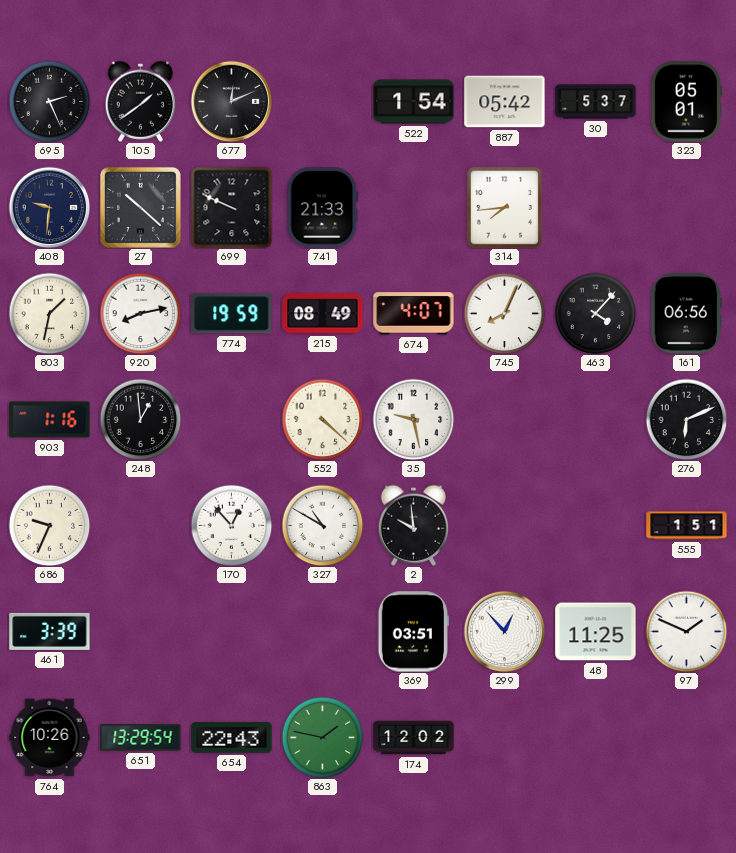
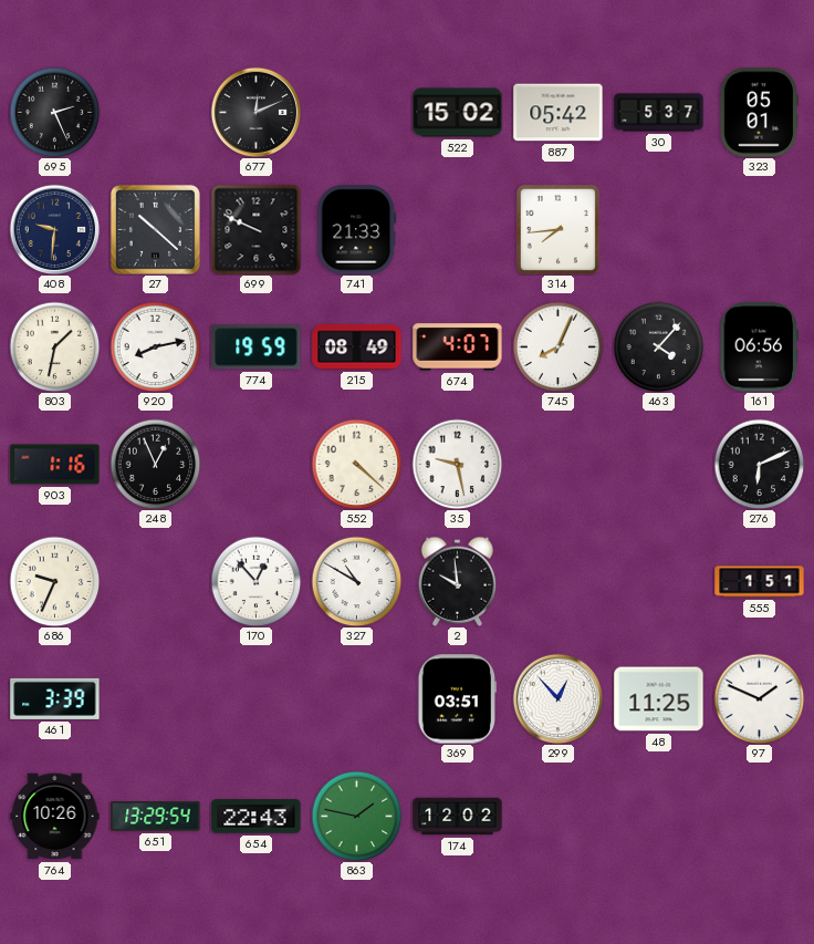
105: 1:39 -> none (140, 101)
522: 1:54 -> 15:02 (458, 113)
248: 12:59 -> 12:56 (155, 464)
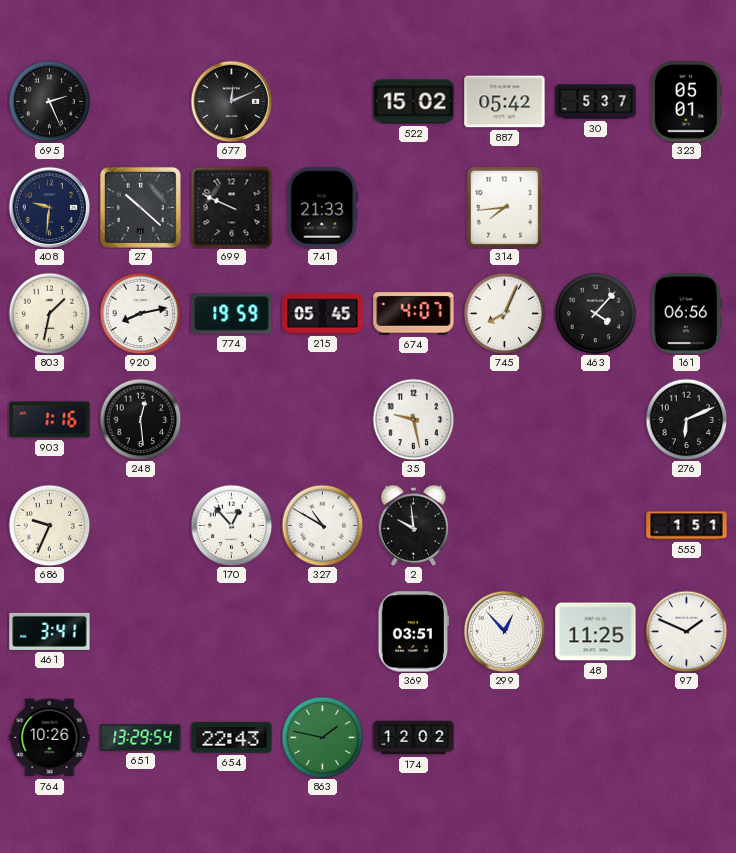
215: 08:49 -> 05:45 (323, 314)
248: 12:56 -> 12:29 (140, 419)
552: 4:22 -> none (356, 464)
461: 3:39 -> 3:41 (50, 631)
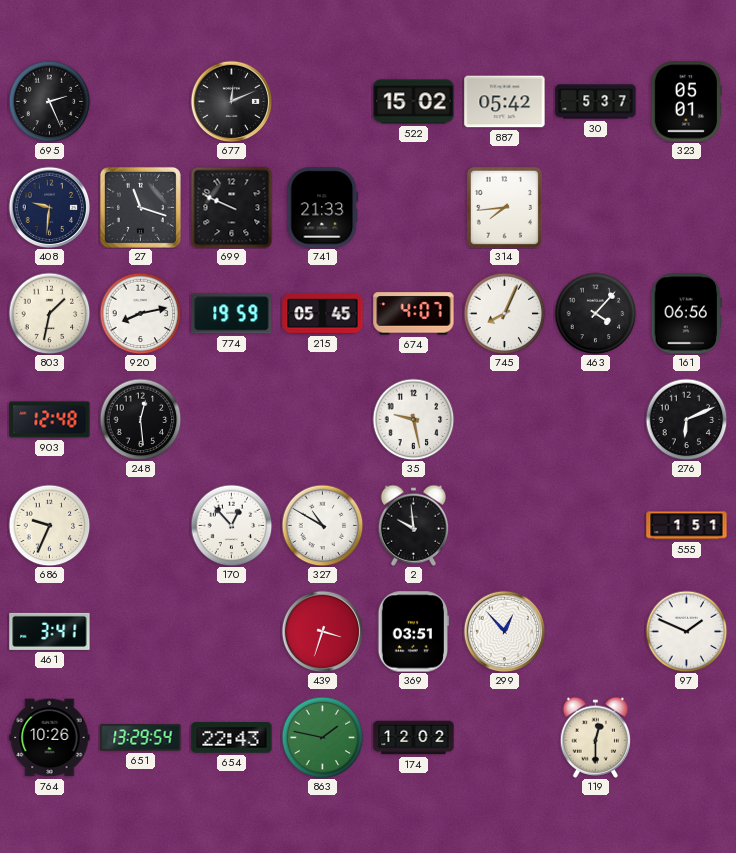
27: 10:22 -> 11:18 (140, 207)
903: 1:16 -> 12:48 (50, 420)
439: none -> 3:33 (322, 631)
48: 11:25 -> none (596, 632)
119: none -> 12:30 (595, 737)
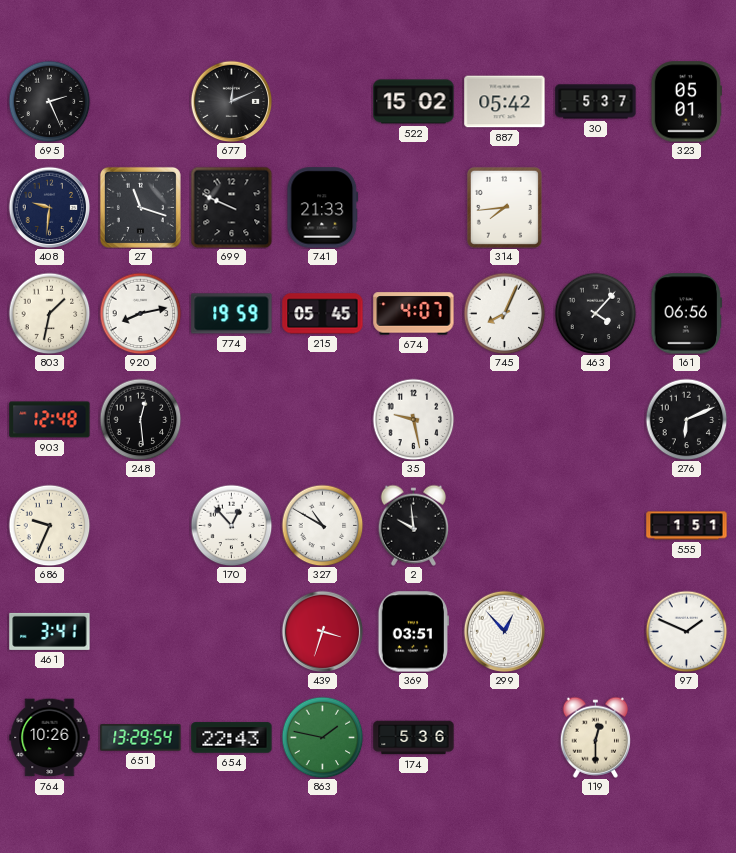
174: 12:02 -> 5:36 (414, 738)
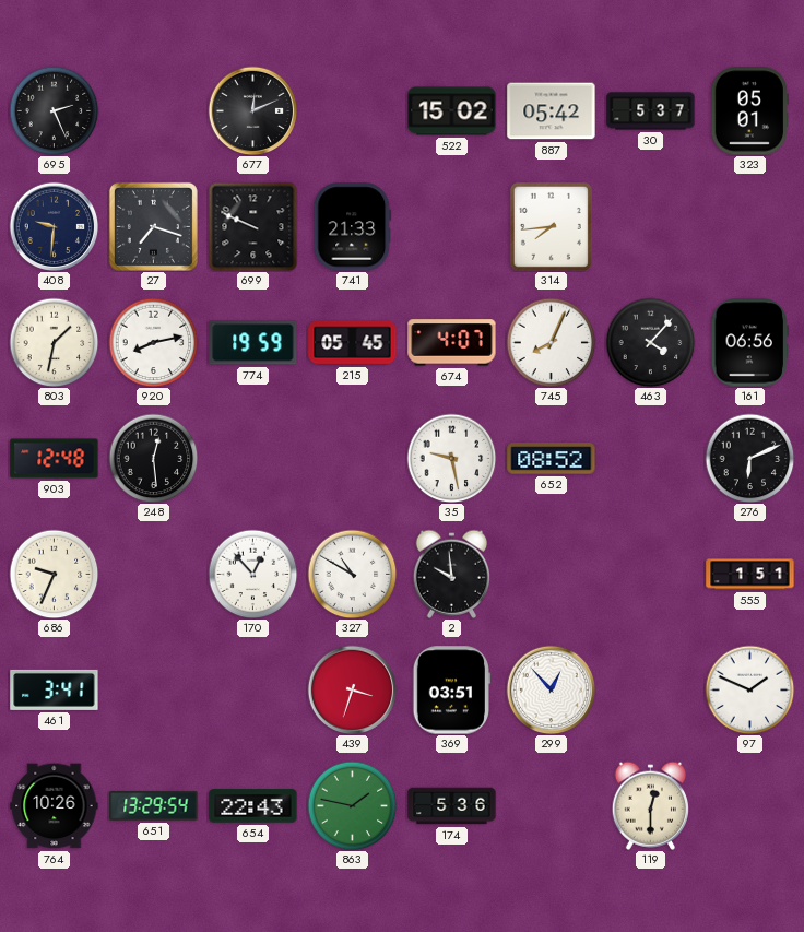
27: 11:18 -> 7:18 (153, 226)
652: none -> 08:52 (552, 459)
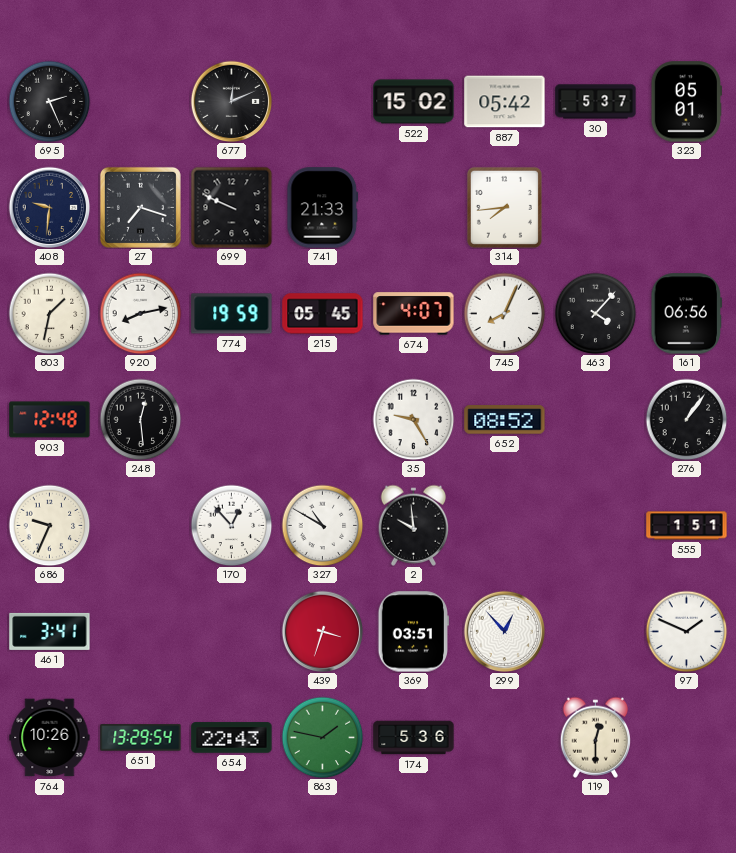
35: 9:28 -> 9:25 (413, 419)
276: 6:11 -> 1:06 (686, 419)
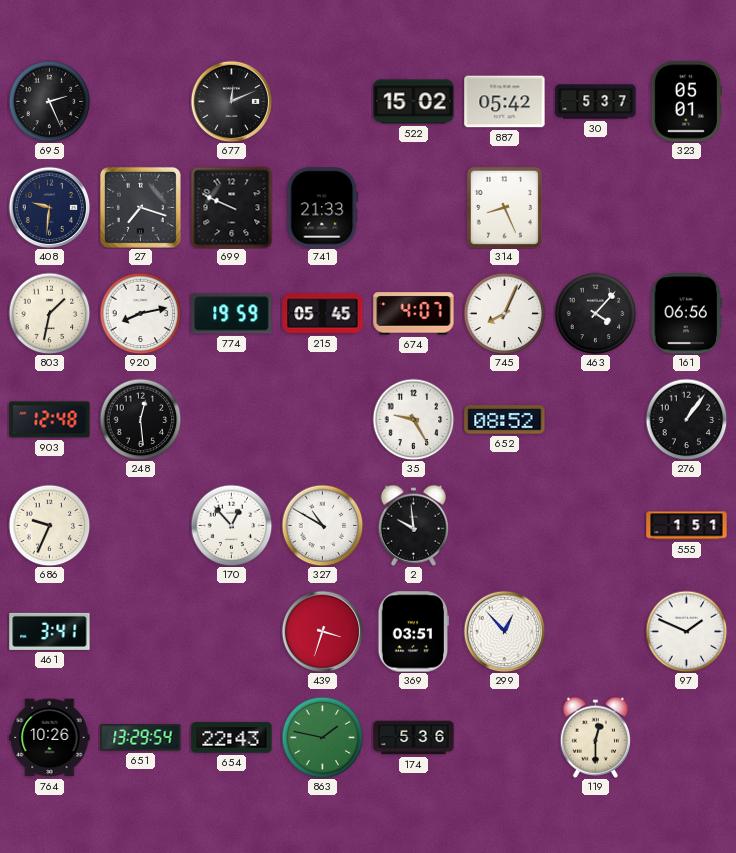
314: 7:44 -> 8:26 (504, 207)
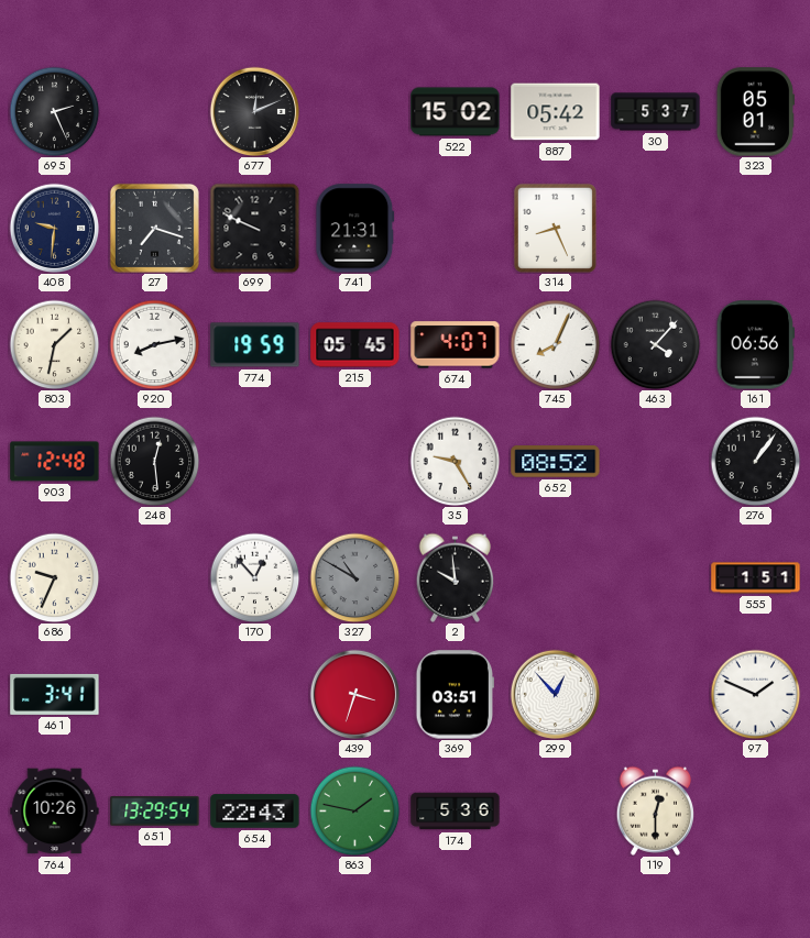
741: 21:33 -> 21:31 (355, 229)
327 dial: white -> grey (354, 577)
